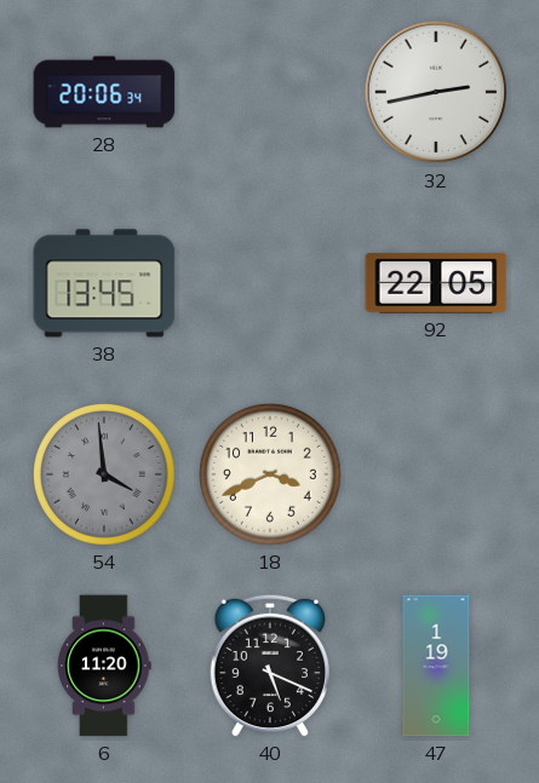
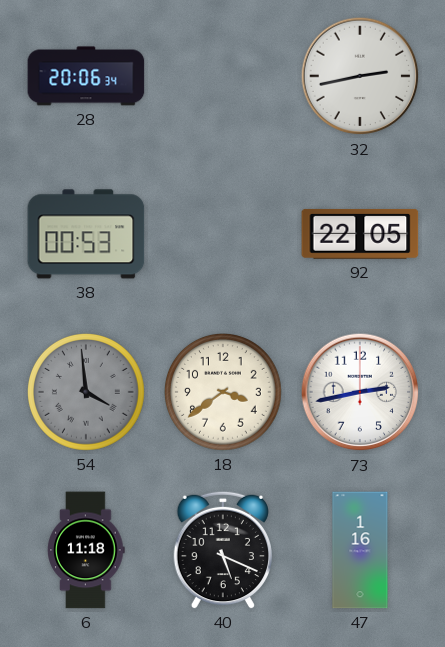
38: 13:45 -> 00:53 (86, 234)
18: 3:41 -> 3:39 (224, 392)
73: none -> 2:43 (360, 392)
6: 11:20 -> 11:18 (86, 550)
47: 1:19 -> 1:16 (360, 550)
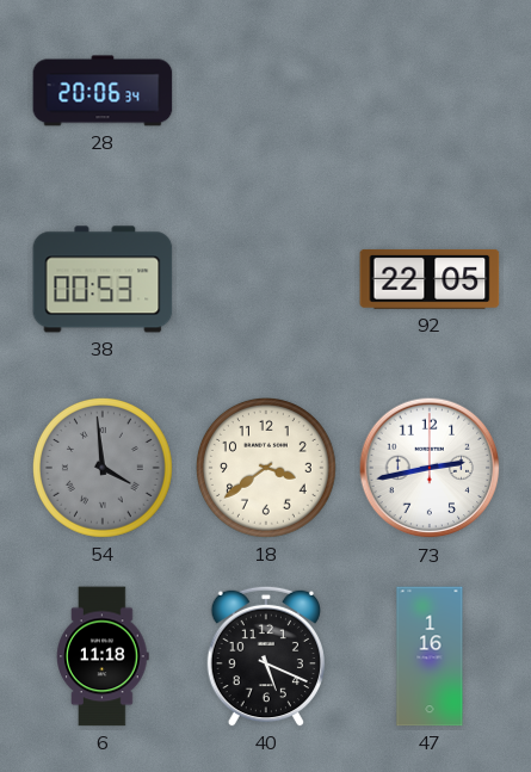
32: 2:43 -> none (360, 76)
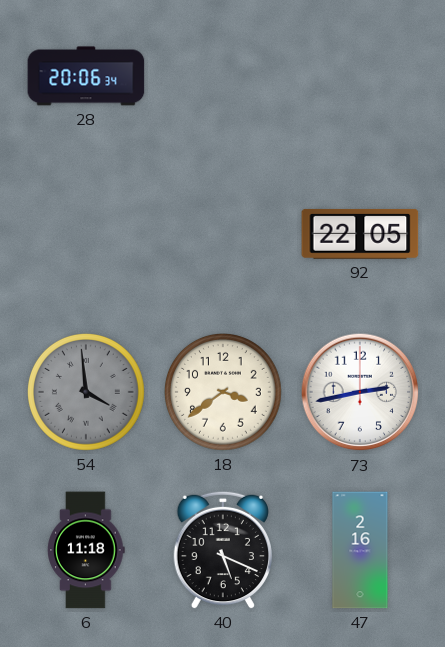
38: 00:53 -> none (103, 279)
47: 1:16 -> 2:16 (360, 550)
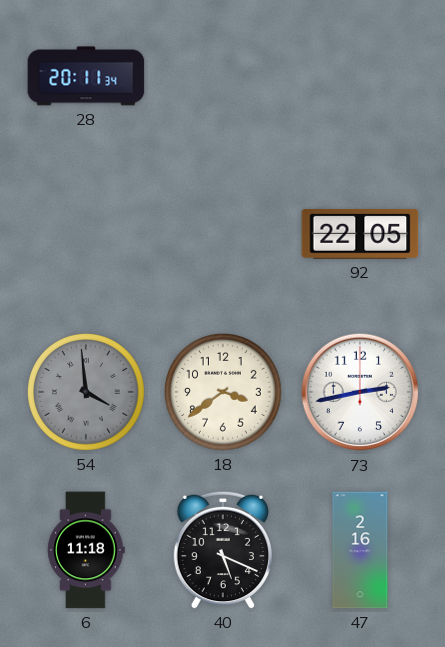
28: 20:06 -> 20:11 (86, 76)
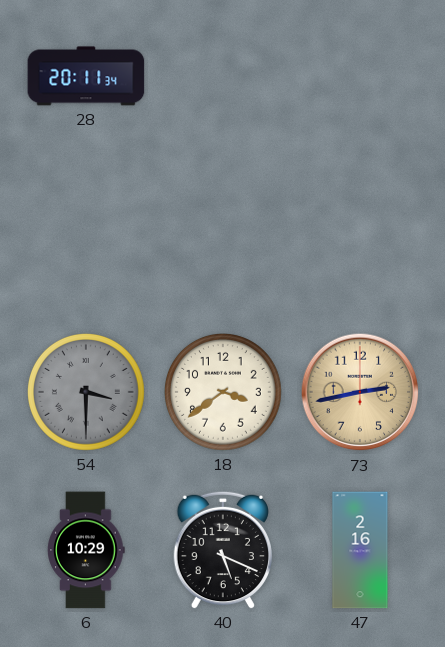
92: 22:05 -> none (360, 234)
54: 3:59 -> 3:30 (87, 392)
73 dial: white -> champagne (360, 392)
6: 11:18 -> 10:29 (86, 550)
